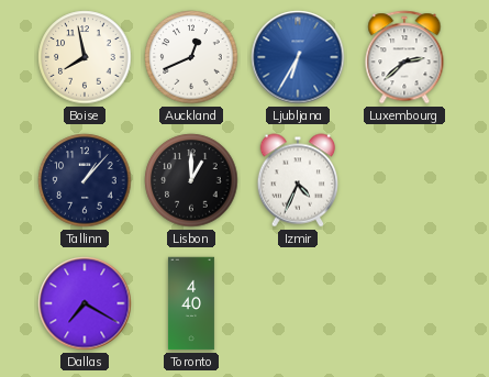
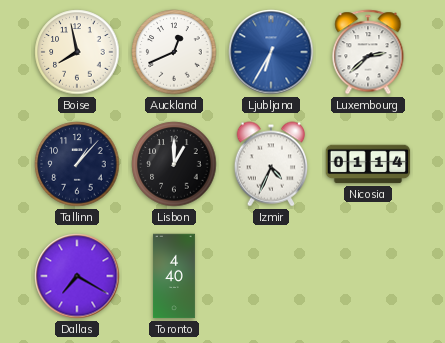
Nicosia: none -> 01:14 (368, 164)
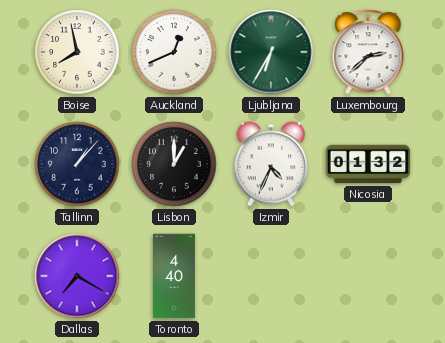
Ljubljana dial: blue -> green (271, 52)
Nicosia: 01:14 -> 01:32 (368, 164)
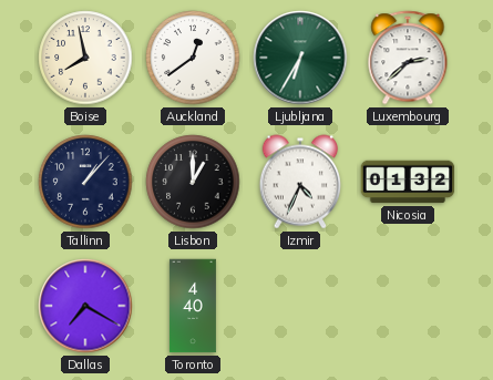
Auckland: 12:41 -> 12:39 (193, 58)
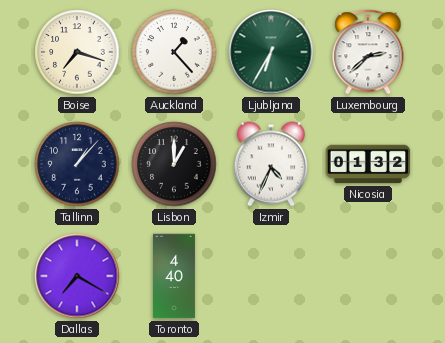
Boise: 7:58 -> 7:18 (77, 52)
Auckland: 12:39 -> 1:23 (174, 52)
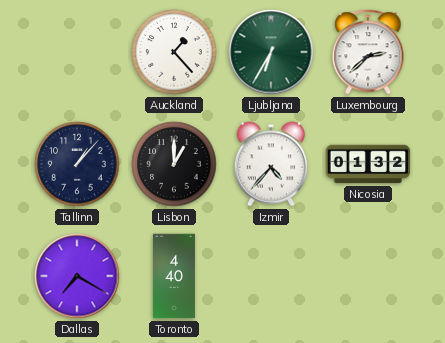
Boise: 7:18 -> none (77, 52)
Izmir: 4:34 -> 4:37 (271, 164)
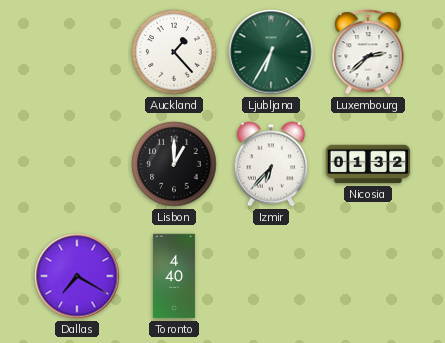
Tallinn: 1:07 -> none (77, 164)
Izmir: 4:37 -> 6:37 (271, 164)
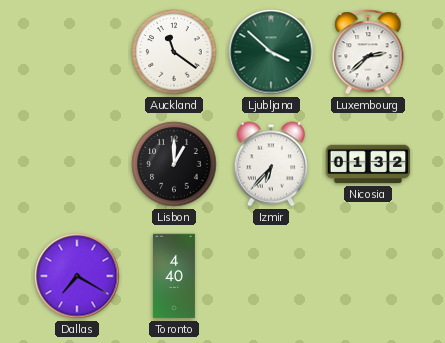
Auckland: 1:23 -> 11:21 (174, 52)
Ljubljana: 6:35 -> 3:52 (271, 52)
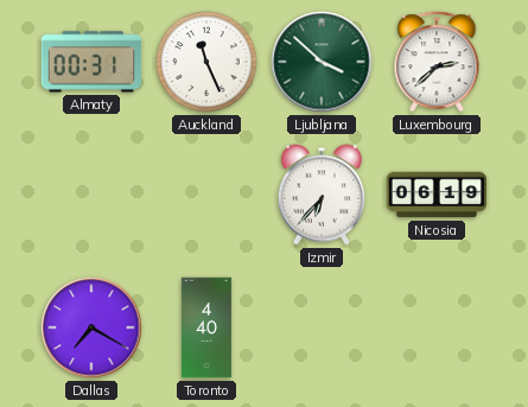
Almaty: none -> 00:31 (91, 62)
Auckland: 11:21 -> 11:26 (206, 62)
Lisbon: 1:00 -> none (174, 164)
Nicosia: 01:32 -> 06:19 (437, 195)
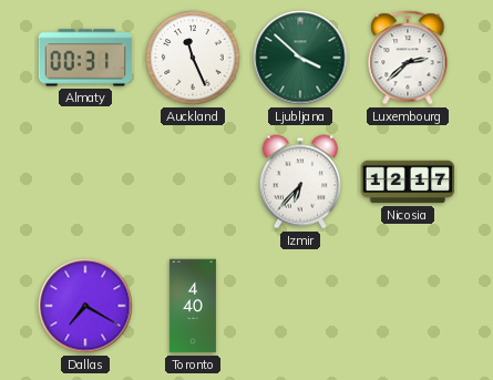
Nicosia: 06:19 -> 12:17 (408, 182)
